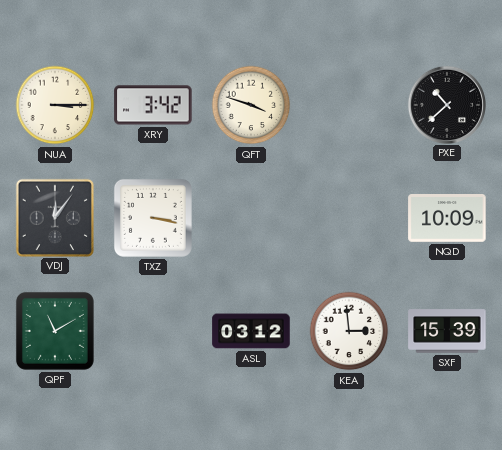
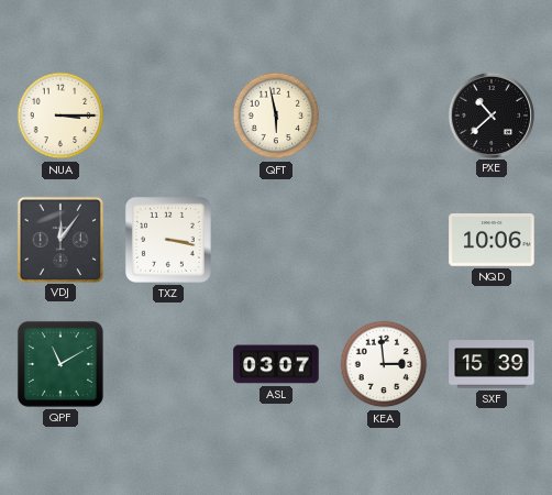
XRY: 3:42 -> none (153, 105)
QFT: 3:48 -> 5:58 (276, 116)
NQD: 10:09 -> 10:06 (492, 240)
ASL: 03:12 -> 03:07 (276, 364)
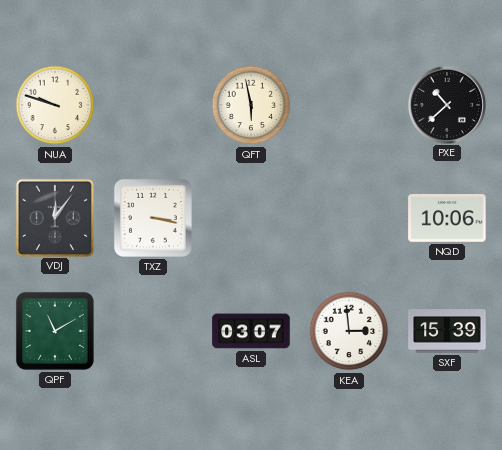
NUA: 3:15 -> 9:48 (55, 105)
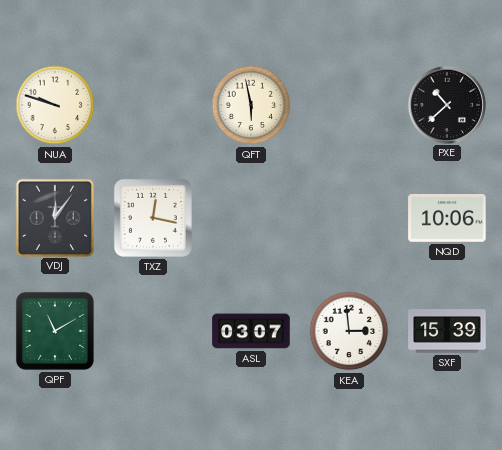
TXZ: 3:17 -> 12:17 (153, 218)
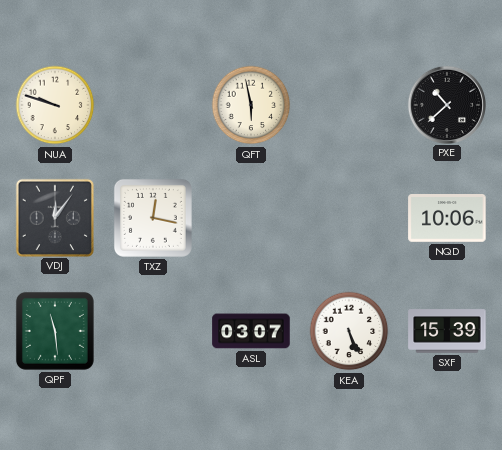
QPF: 11:10 -> 11:29 (55, 331)
KEA: 2:59 -> 5:26 (349, 331)
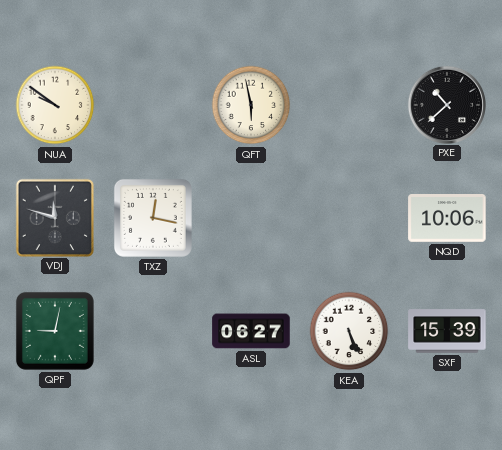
NUA: 9:48 -> 9:51 (55, 105)
VDJ: 12:06 -> 11:48 (54, 217)
QPF: 11:29 -> 9:02 (55, 331)
ASL: 03:07 -> 06:27 (251, 331)
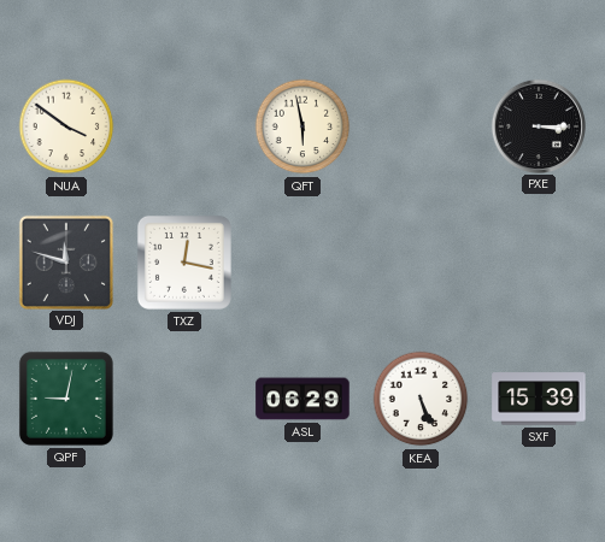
NUA: 9:51 -> 3:51 (66, 126)
PXE: 10:38 -> 3:15 (538, 125)
NQD: 10:06 -> none (447, 218)
ASL: 06:27 -> 06:29 (302, 399)
